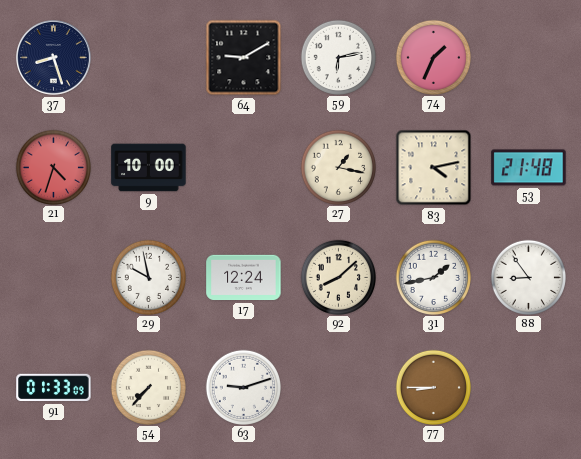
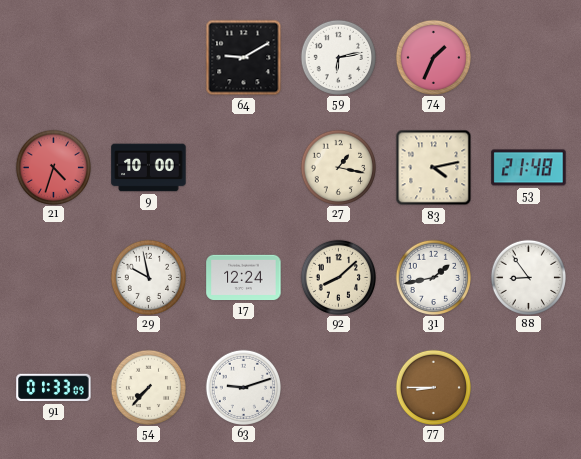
37: 8:27 -> none (54, 58)
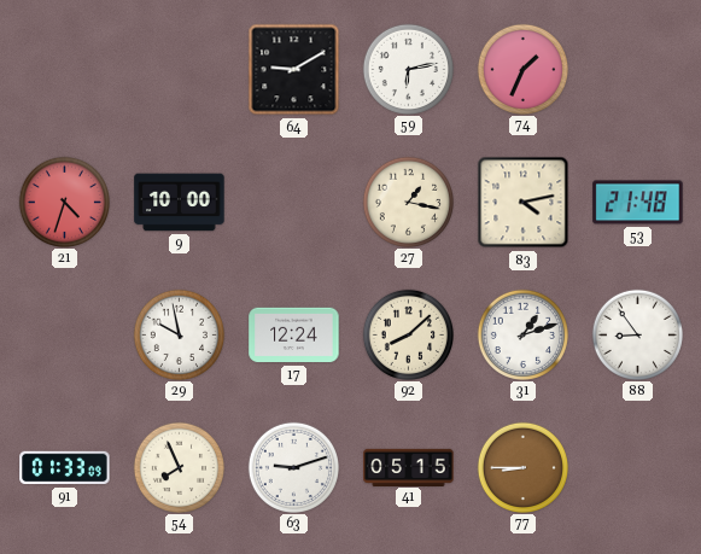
31: 1:43 -> 1:12 (522, 334)
54: 7:37 -> 7:56 (179, 467)
41: none -> 05:15 (409, 467)
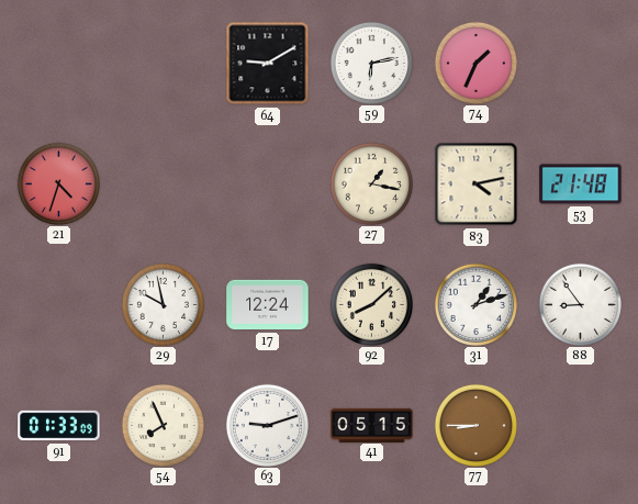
9: 10:00 -> none (180, 203)
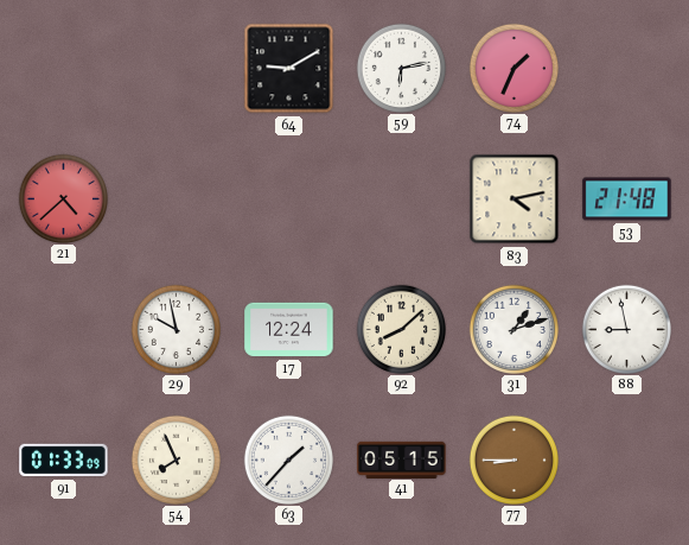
21: 4:33 -> 4:38 (63, 198)
27: 1:17 -> none (371, 183)
88: 8:54 -> 8:58 (626, 329)
63: 9:12 -> 1:37 (288, 460)
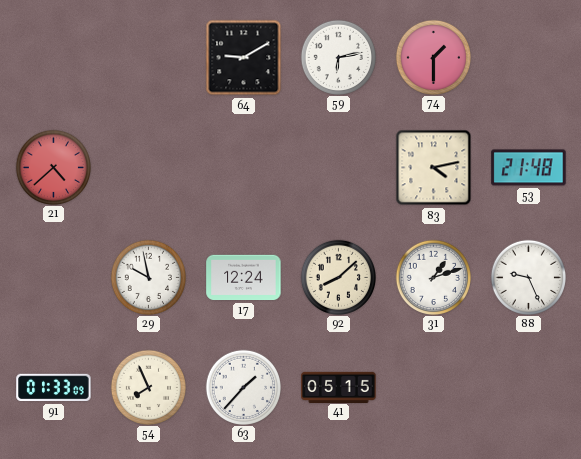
74: 1:34 -> 1:30 (433, 57)
88: 8:58 -> 9:26 (528, 277)
77: 8:45 -> none (513, 460)
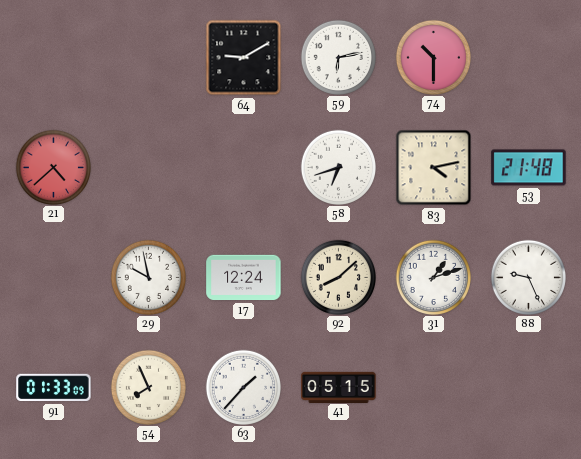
74: 1:30 -> 10:30 (433, 57)
58: none -> 6:42 (338, 167)
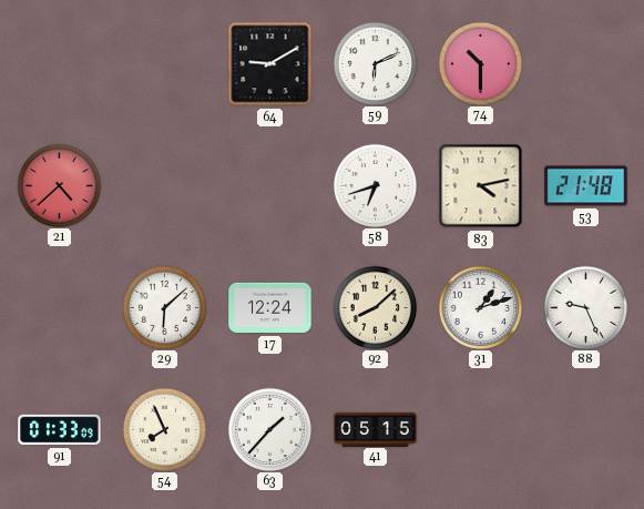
59: 6:13 -> 6:11 (375, 63)
29: 9:58 -> 6:08 (164, 307)
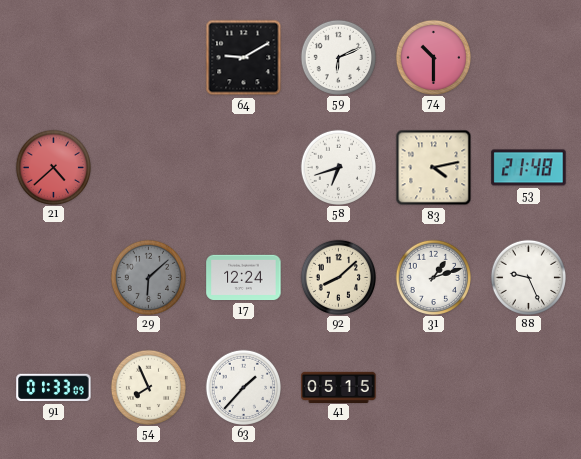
29 dial: white -> grey (148, 277)
